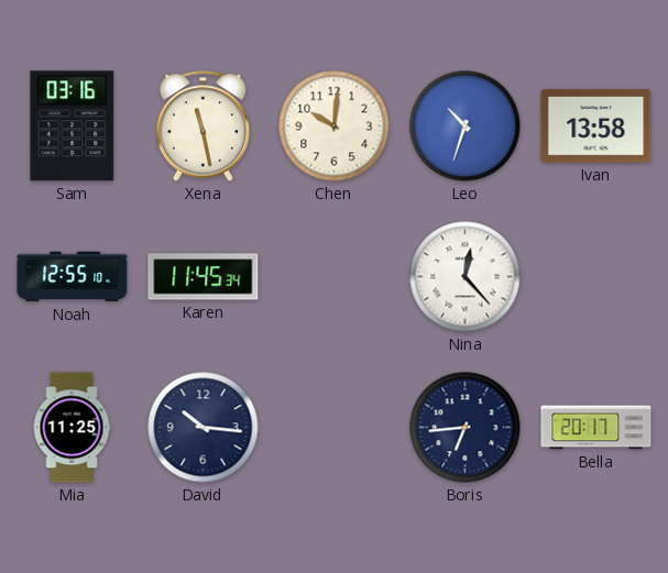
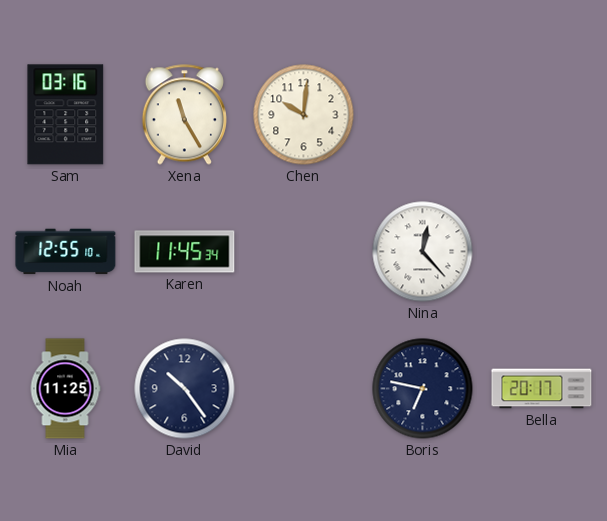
Xena: 11:28 -> 11:25 (184, 115)
Leo: 10:33 -> none (466, 126)
Ivan: 13:58 -> none (596, 126)
David: 10:16 -> 10:24 (185, 389)
Boris: 6:44 -> 6:47 (423, 389)
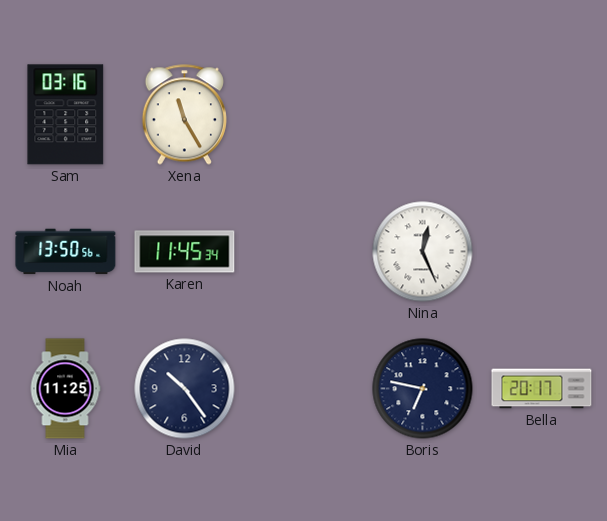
Chen: 10:01 -> none (304, 115)
Noah: 12:55 -> 13:50 (66, 252)
Nina: 12:23 -> 12:26 (423, 252)
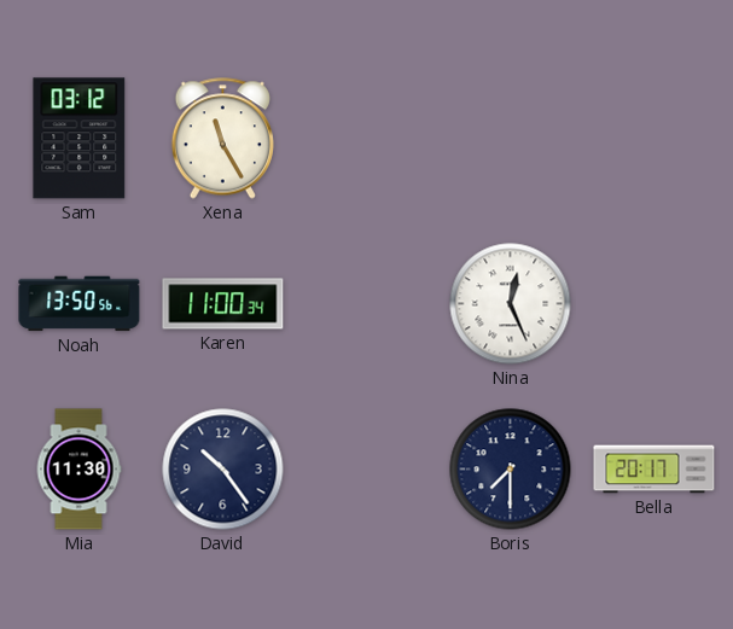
Sam: 03:16 -> 03:12 (80, 139)
Karen: 11:45 -> 11:00 (223, 304)
Mia: 11:25 -> 11:30 (78, 470)
Boris: 6:47 -> 7:30 (511, 470)
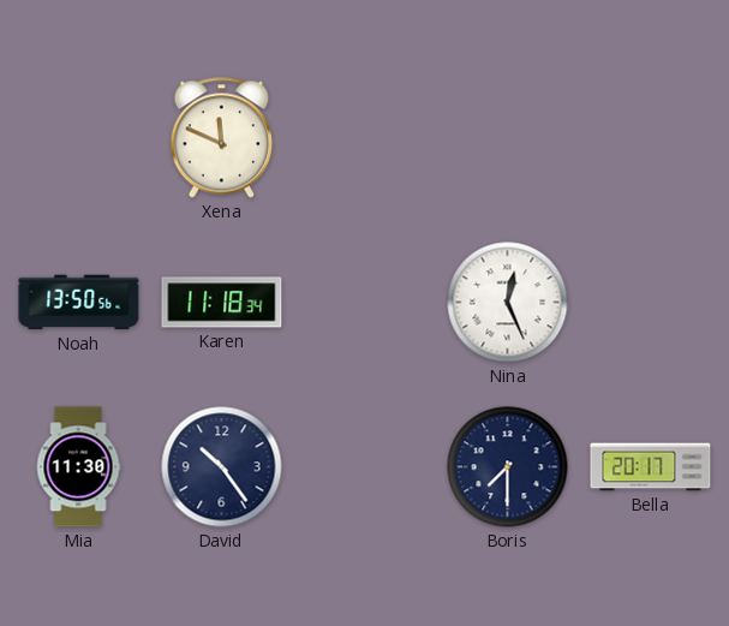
Sam: 03:12 -> none (80, 139)
Xena: 11:25 -> 11:49 (221, 138)
Karen: 11:00 -> 11:18 (222, 303)
